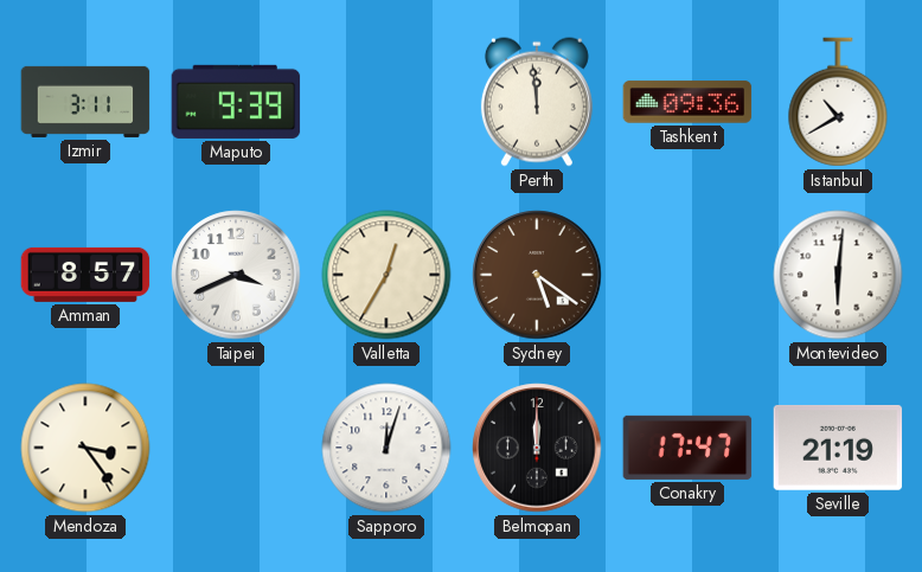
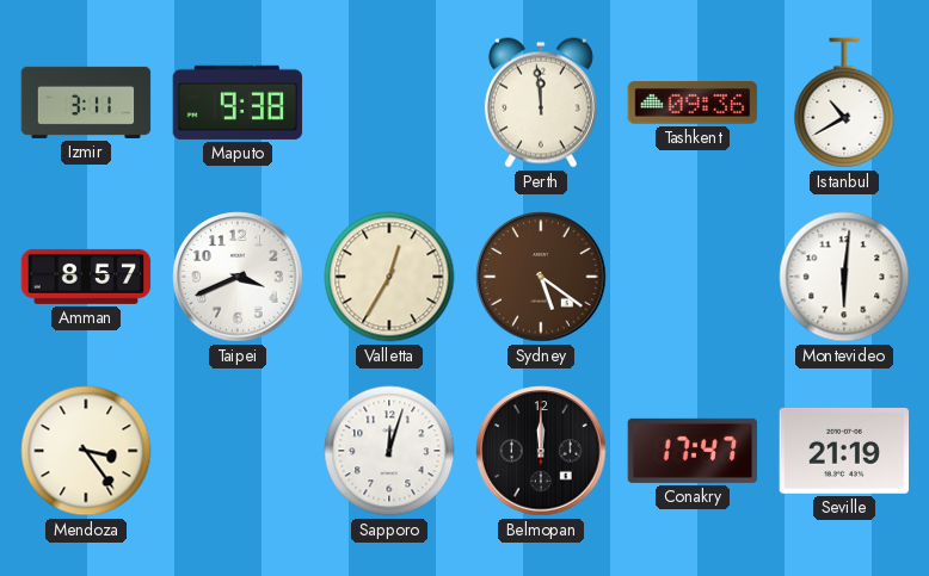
Maputo: 9:39 -> 9:38 (238, 103)
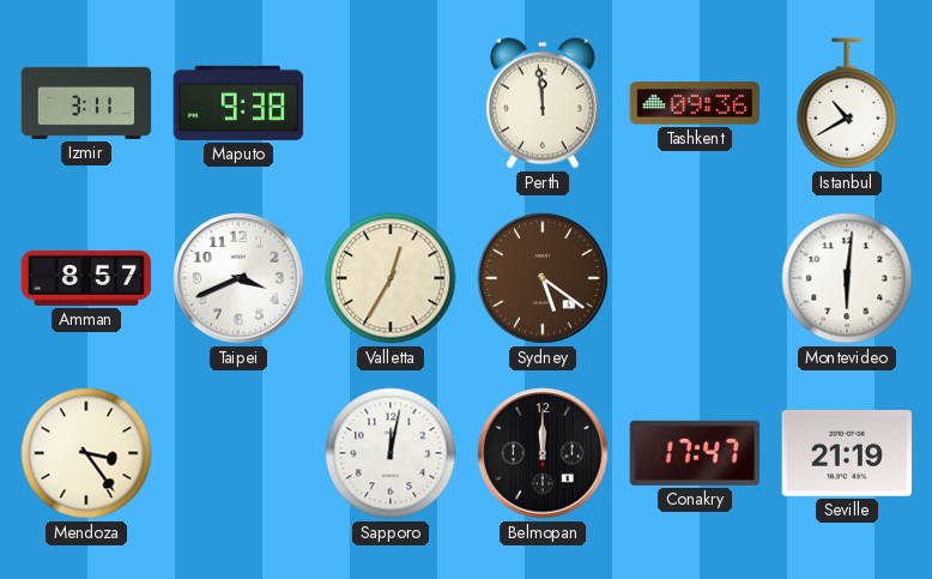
Sapporo: 12:03 -> 12:02 (391, 453)
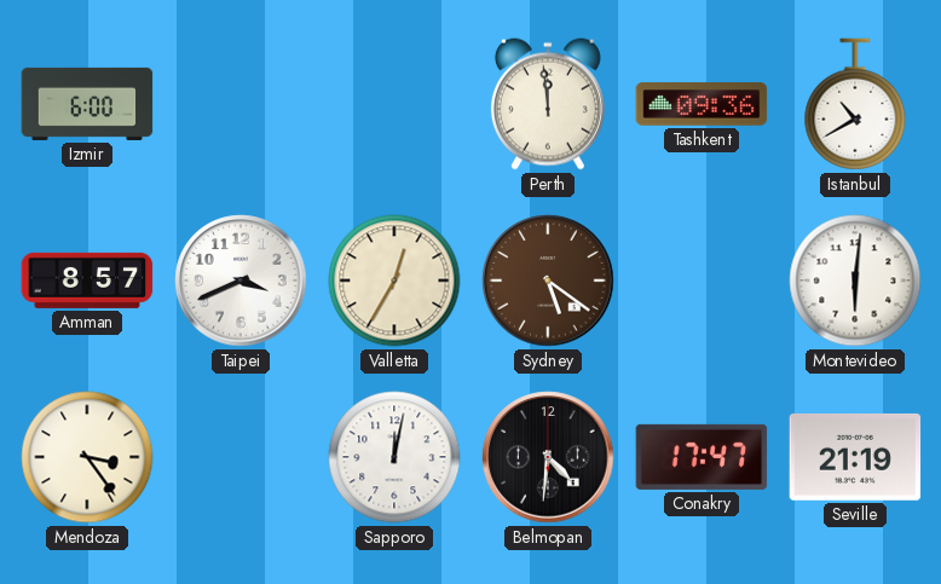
Izmir: 3:11 -> 6:00 (87, 104)
Maputo: 9:38 -> none (238, 103)
Belmopan: 12:00 -> 4:31 (548, 457)
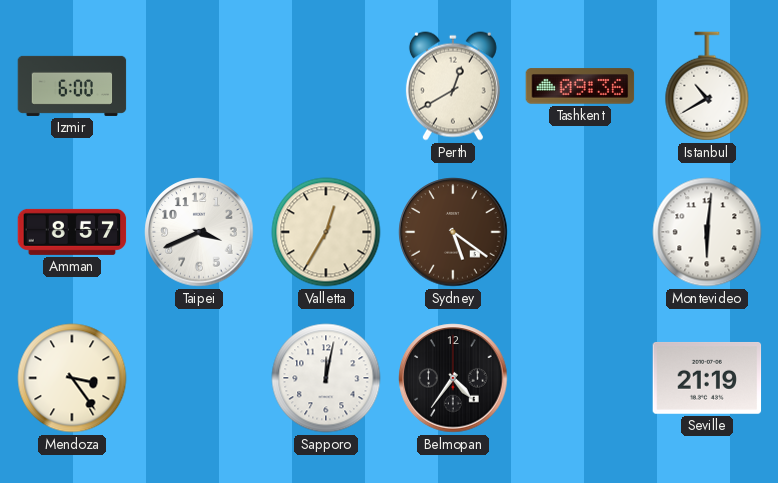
Perth: 11:59 -> 12:40 (453, 86)
Belmopan: 4:31 -> 4:36 (453, 378)
Conakry: 17:47 -> none (702, 457)
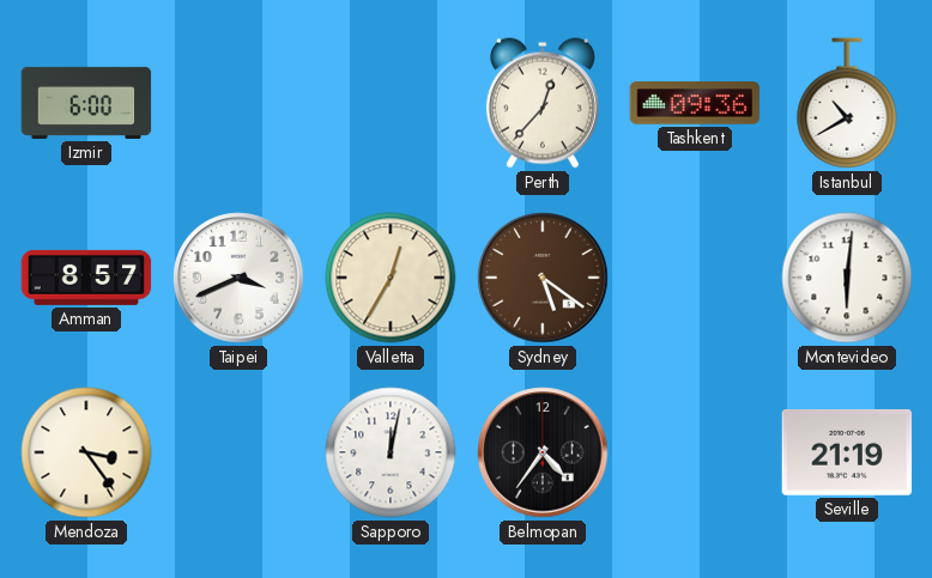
Perth: 12:40 -> 12:37 (543, 103)
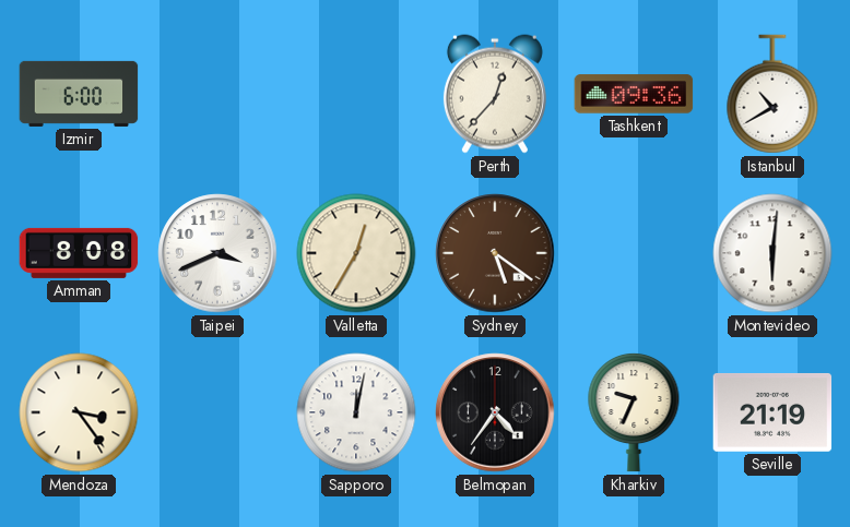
Amman: 8:57 -> 8:08 (79, 253)
Kharkiv: none -> 9:34 (634, 412)
